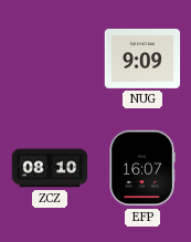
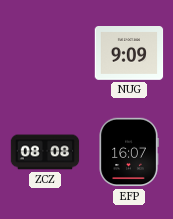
ZCZ: 08:10 -> 08:08 (45, 152)
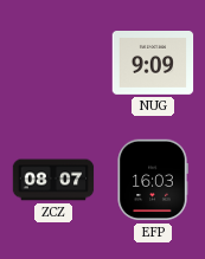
ZCZ: 08:08 -> 08:07 (53, 180)
EFP: 16:07 -> 16:03 (153, 180)
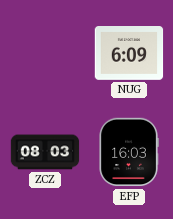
NUG: 9:09 -> 6:09 (129, 54)
ZCZ: 08:07 -> 08:03 (45, 152)
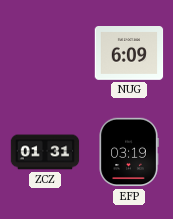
ZCZ: 08:03 -> 01:31 (45, 152)
EFP: 16:03 -> 03:19 (129, 152)
